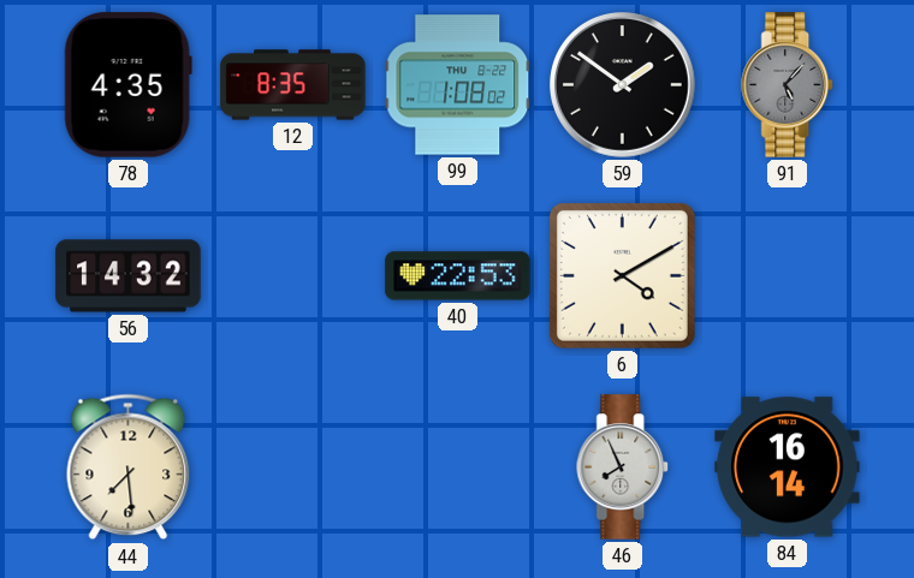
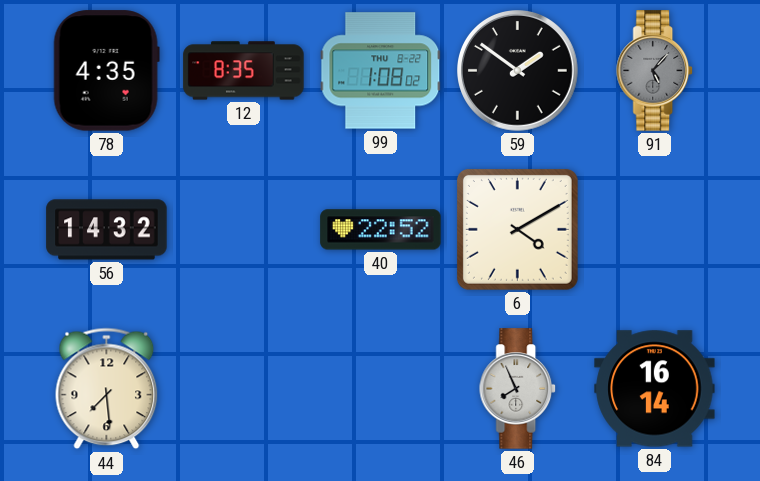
40: 22:53 -> 22:52 (381, 230)
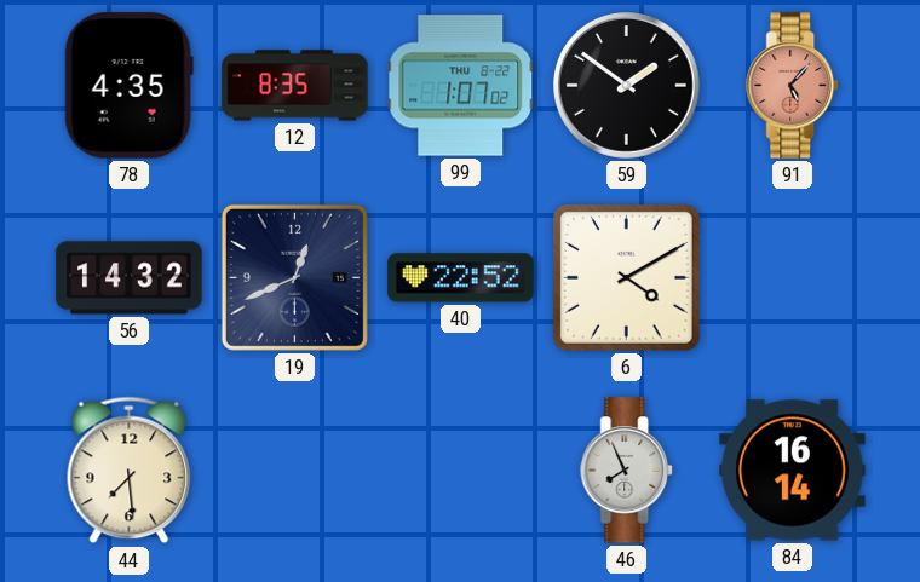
99: 1:08 -> 1:07 (461, 86)
91 dial: grey -> salmon (793, 86)
19: none -> 12:41 (294, 277)
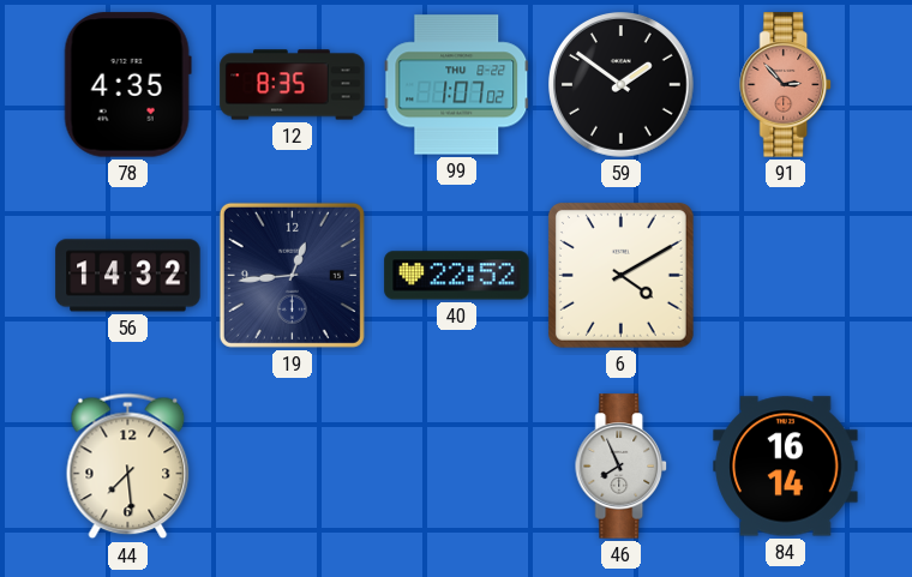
91: 5:07 -> 2:53 (786, 85)
19: 12:41 -> 12:44 (292, 275)
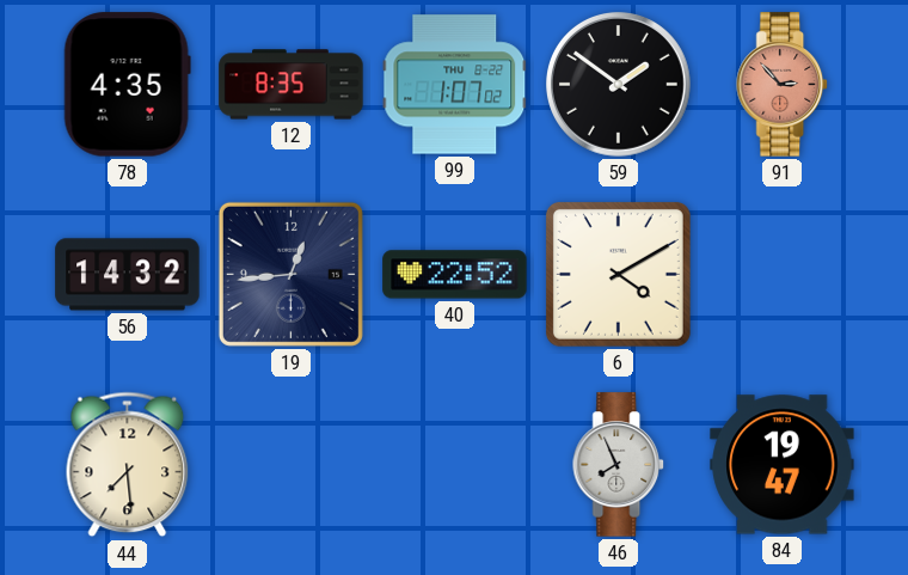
84: 16:14 -> 19:47 (783, 465)
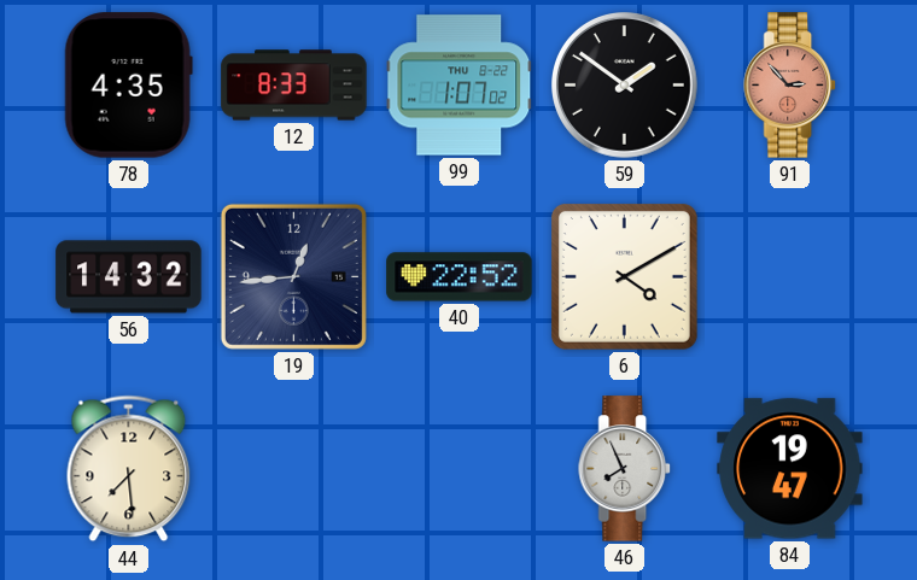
12: 8:35 -> 8:33 (294, 86)
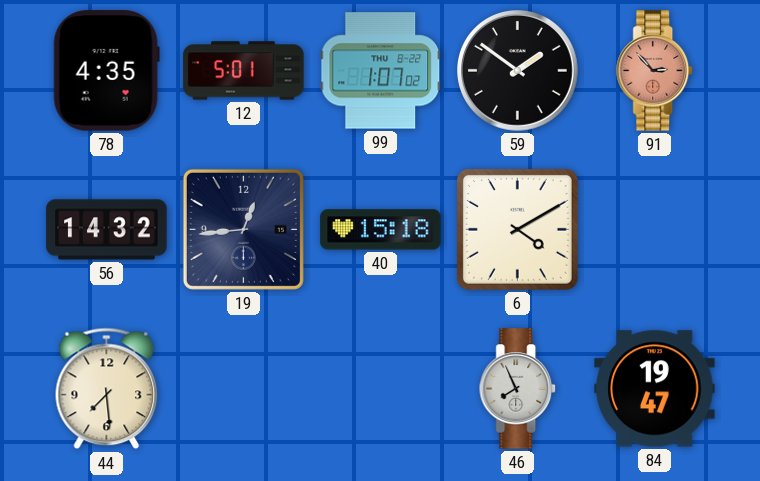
12: 8:33 -> 5:01 (244, 71)
40: 22:52 -> 15:18 (381, 230)
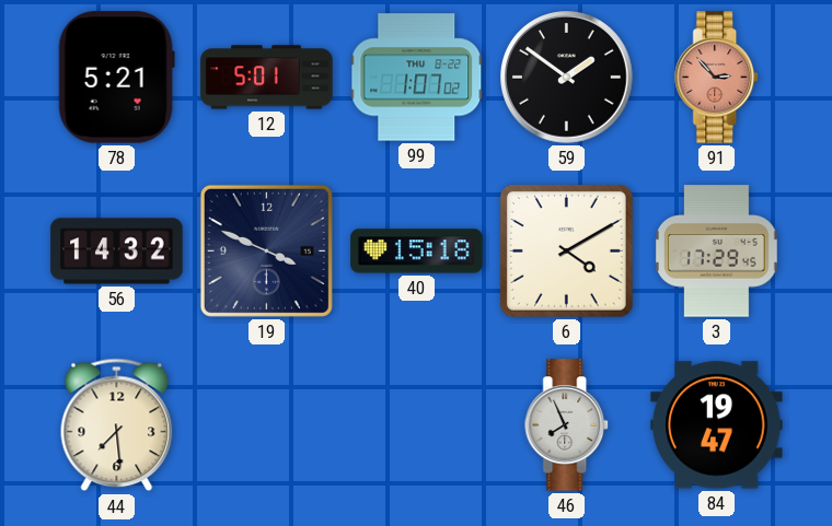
78: 4:35 -> 5:21 (116, 78)
19: 12:44 -> 3:49 (266, 250)
3: none -> 17:29 (716, 252)
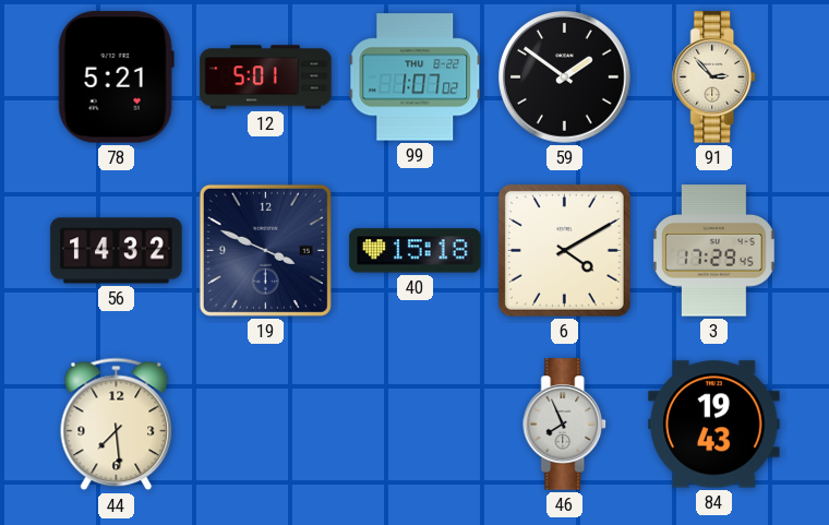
91 dial: salmon -> cream (714, 77)
84: 19:47 -> 19:43 (714, 425)
